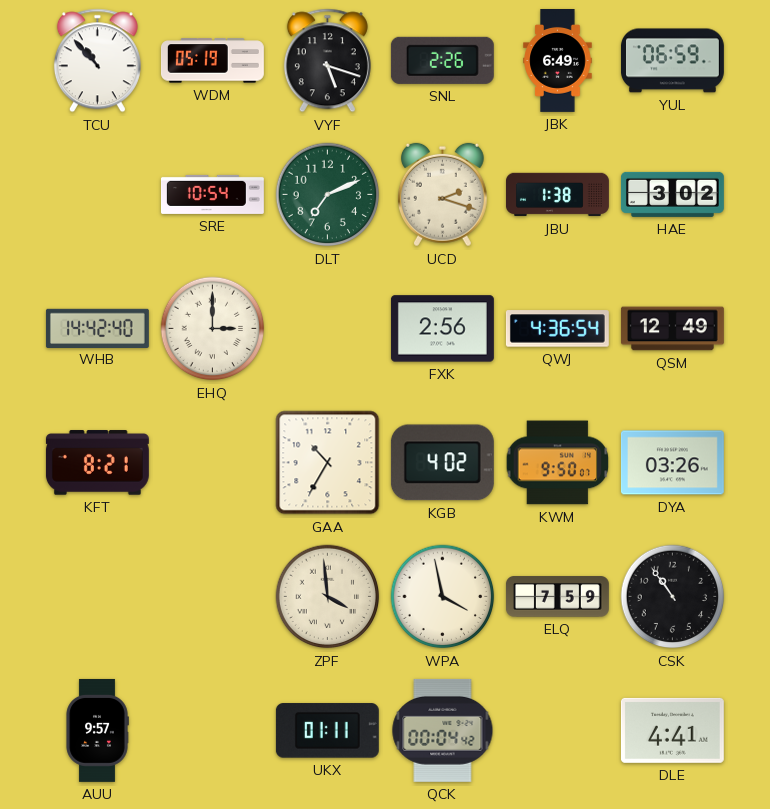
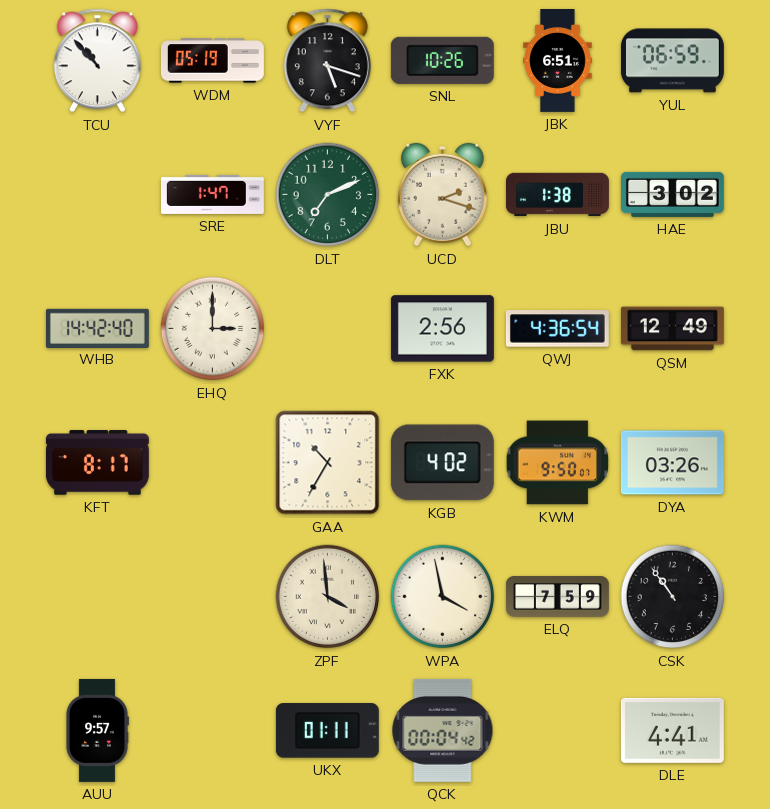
SNL: 2:26 -> 10:26 (442, 60)
JBK: 6:49 -> 6:51 (558, 61)
SRE: 10:54 -> 1:47 (212, 194)
KFT: 8:21 -> 8:17 (97, 463)
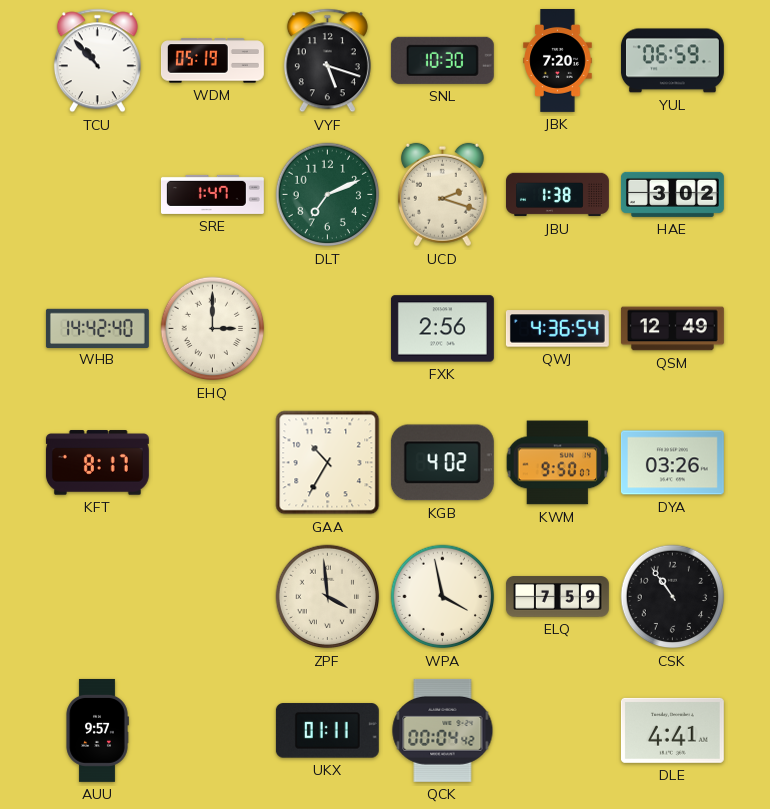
SNL: 10:26 -> 10:30 (442, 60)
JBK: 6:51 -> 7:20 (558, 61)
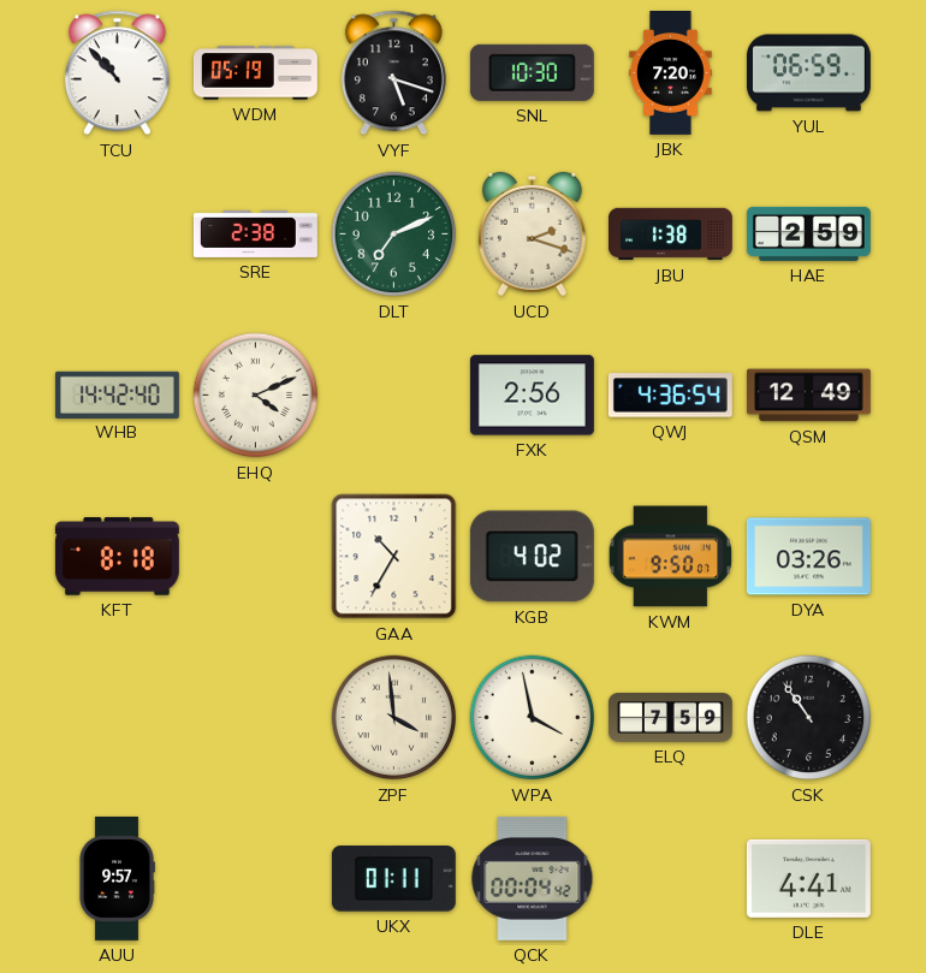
SRE: 1:47 -> 2:38 (255, 233)
HAE: 3:02 -> 2:59 (808, 233)
EHQ: 3:00 -> 4:11 (256, 396)
KFT: 8:17 -> 8:18 (117, 557)
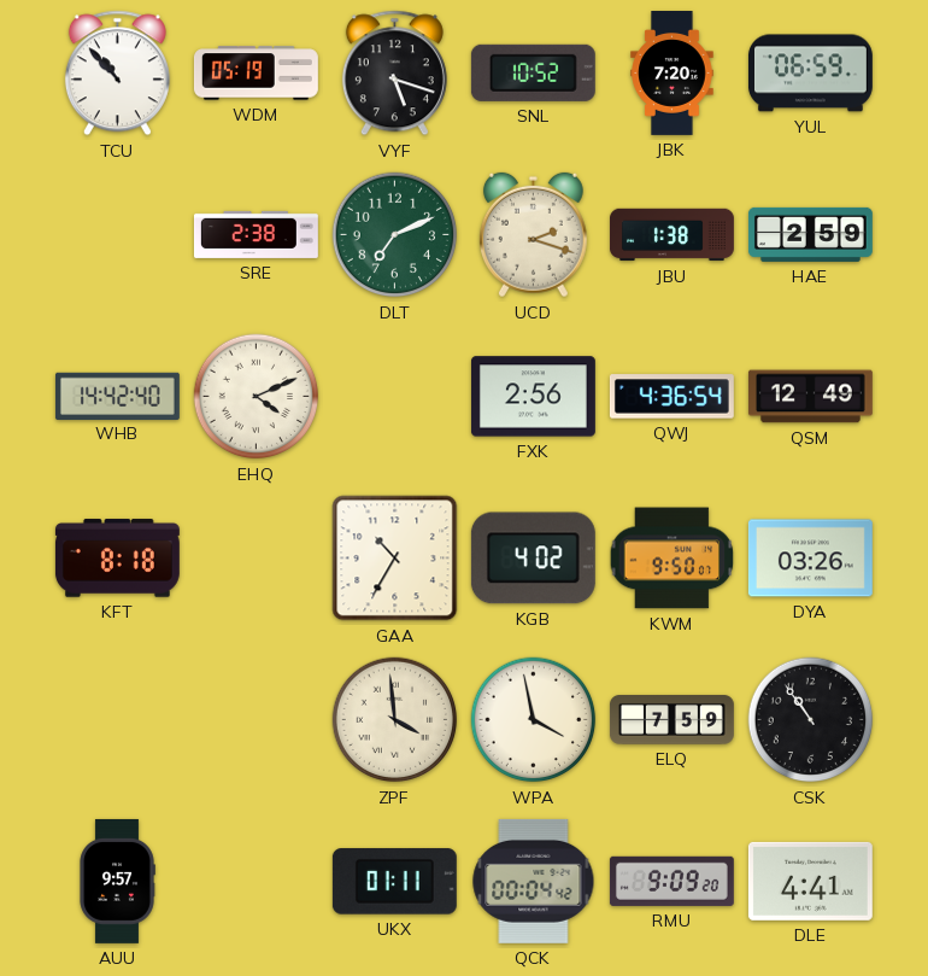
SNL: 10:30 -> 10:52 (533, 72)
RMU: none -> 9:09 (671, 881)
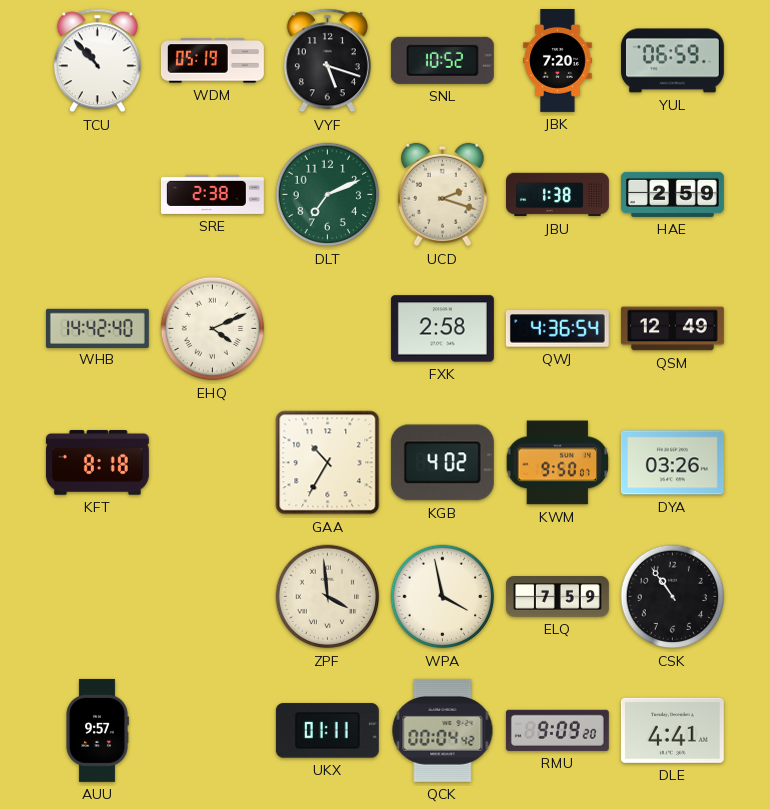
FXK: 2:56 -> 2:58 (442, 329)
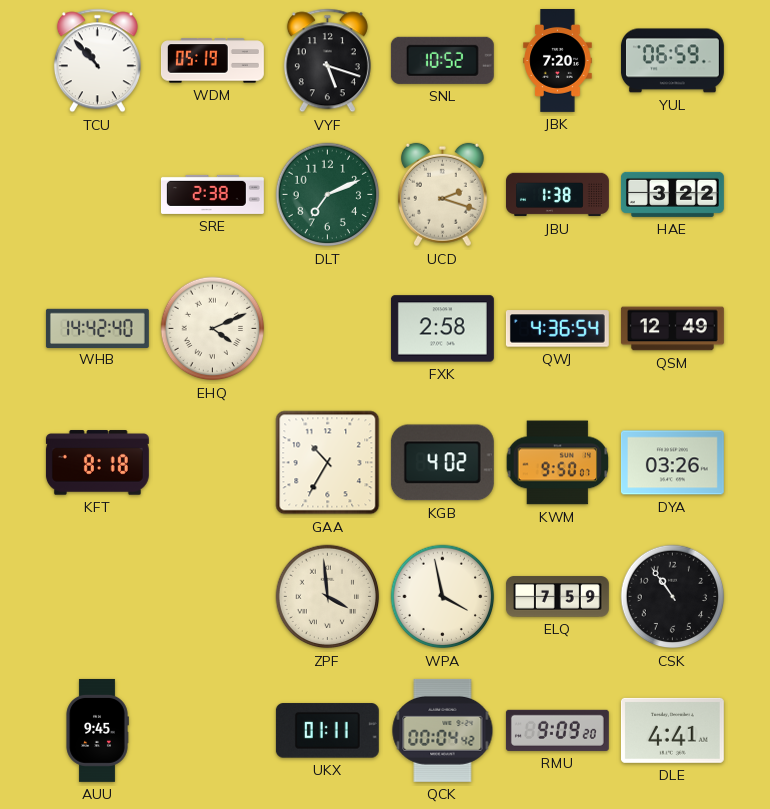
HAE: 2:59 -> 3:22 (672, 194)
AUU: 9:57 -> 9:45 (97, 730)
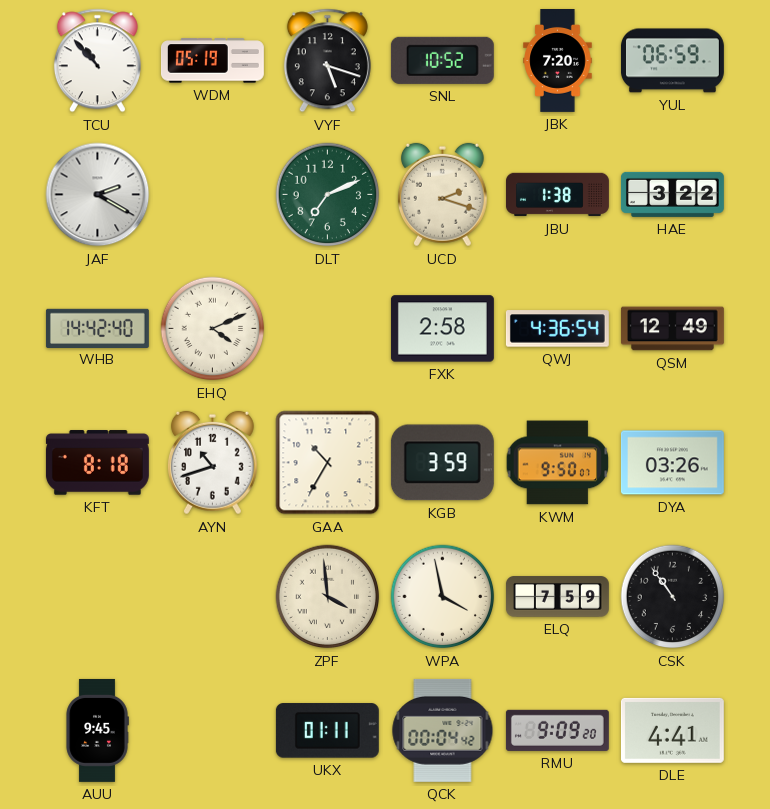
JAF: none -> 2:20 (98, 195)
SRE: 2:38 -> none (212, 194)
AYN: none -> 10:42 (212, 463)
KGB: 4:02 -> 3:59 (442, 463)
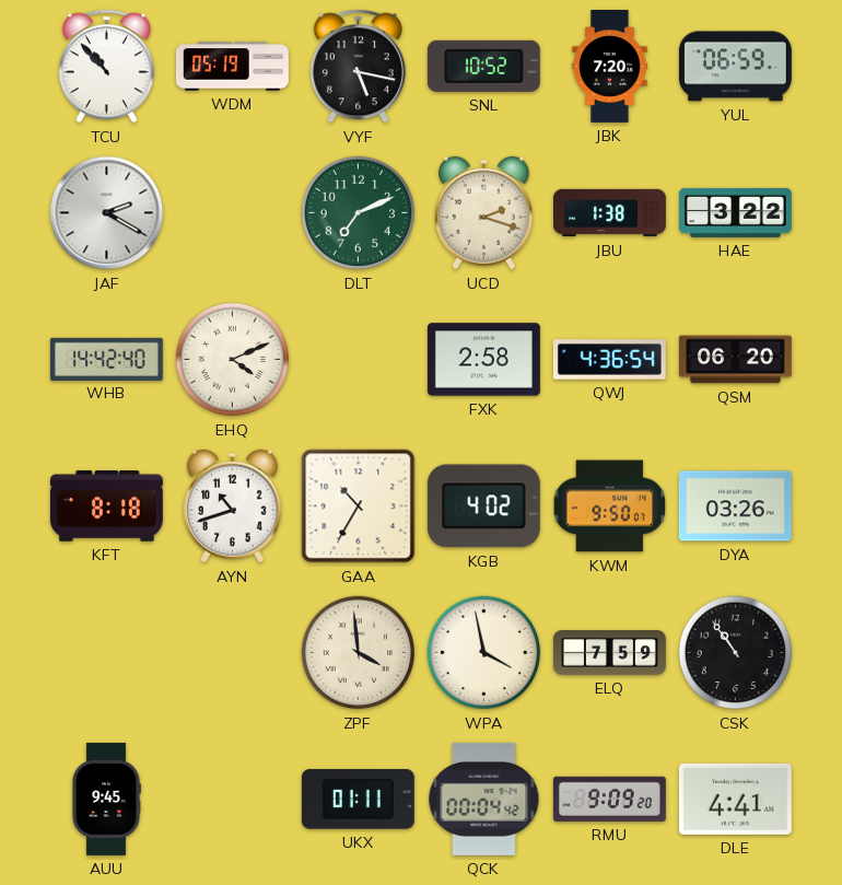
VYF: 5:18 -> 5:17 (358, 67)
QSM: 12:49 -> 06:20 (735, 360)
KGB: 3:59 -> 4:02 (483, 506)
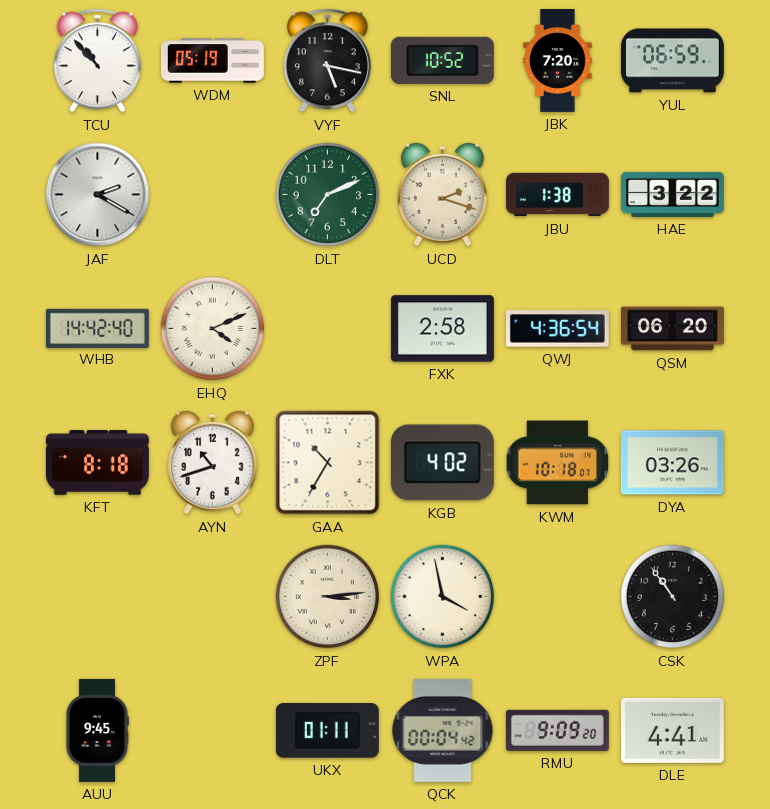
KWM: 9:50 -> 10:18 (558, 463)
ZPF: 3:59 -> 3:14 (328, 597)
ELQ: 7:59 -> none (609, 653)
